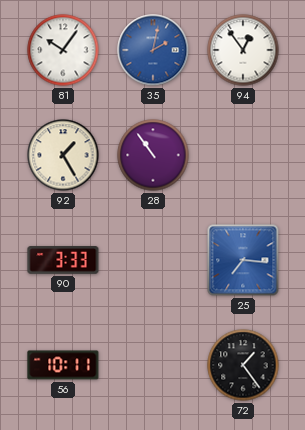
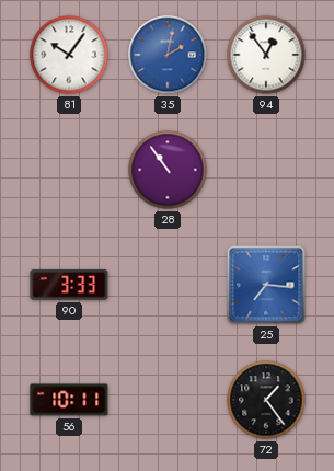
92: 1:25 -> none (63, 155)
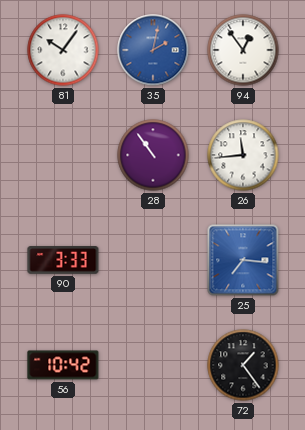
26: none -> 11:44 (243, 155)
56: 10:11 -> 10:42 (63, 365)
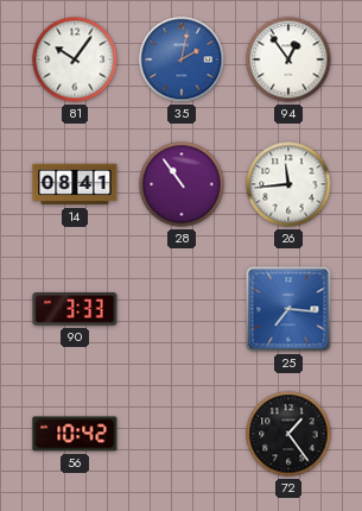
14: none -> 08:41 (75, 184)
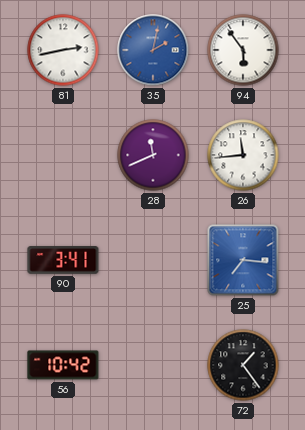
81: 10:06 -> 2:43 (63, 50)
94: 12:54 -> 5:54 (243, 50)
14: 08:41 -> none (75, 184)
28: 10:54 -> 11:41 (153, 155)
90: 3:33 -> 3:41 (63, 260)
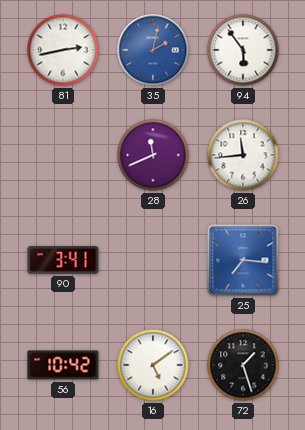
16: none -> 5:09 (153, 365)
72: 1:24 -> 1:27 (243, 365)
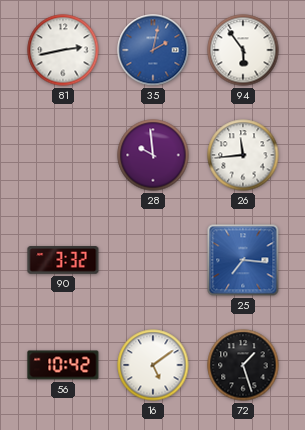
28: 11:41 -> 9:59 (153, 155)
90: 3:41 -> 3:32 (63, 260)
